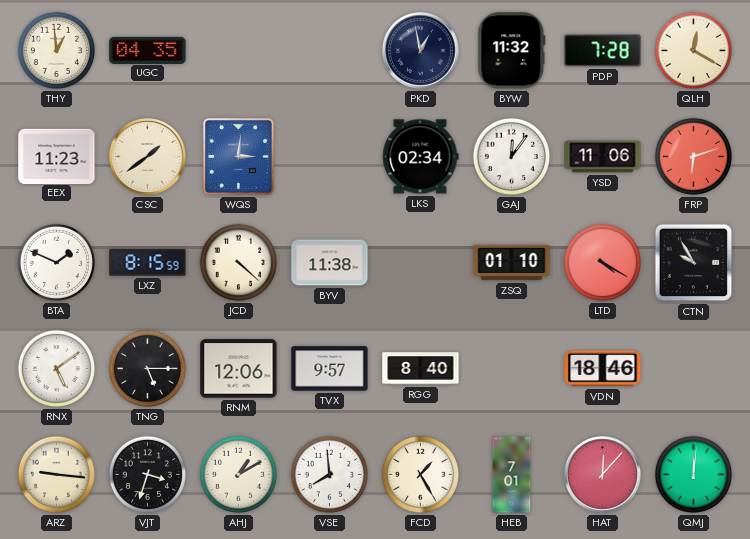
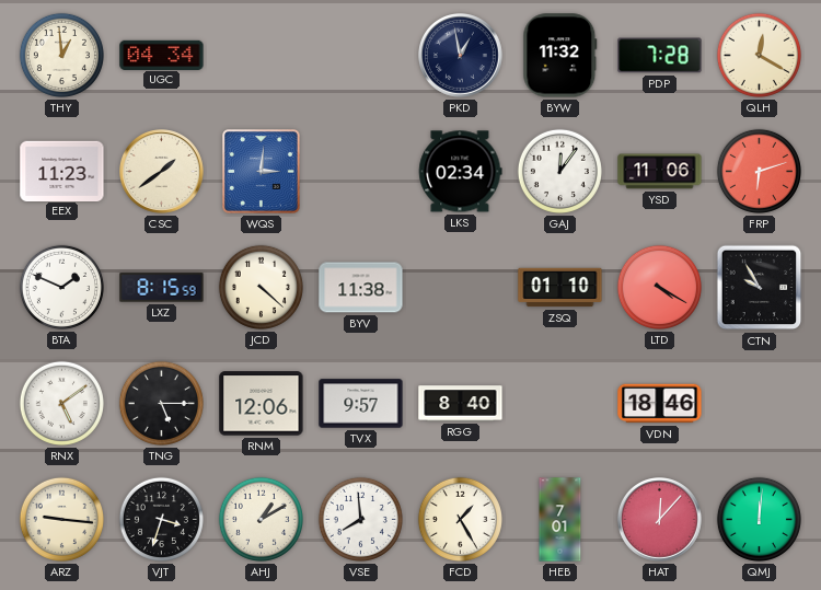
UGC: 04:35 -> 04:34 (162, 55)
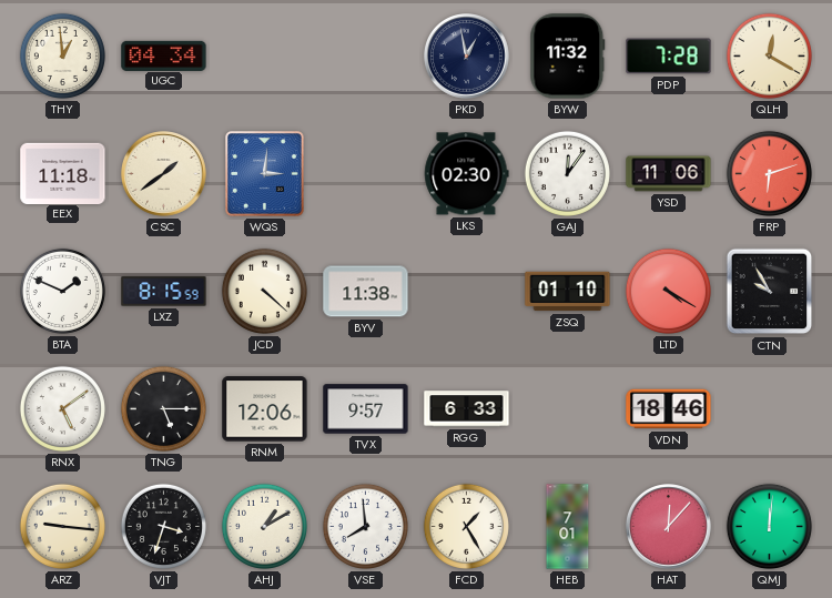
EEX: 11:23 -> 11:18 (63, 173)
LKS: 02:34 -> 02:30 (467, 174)
RGG: 8:40 -> 6:33 (467, 409)
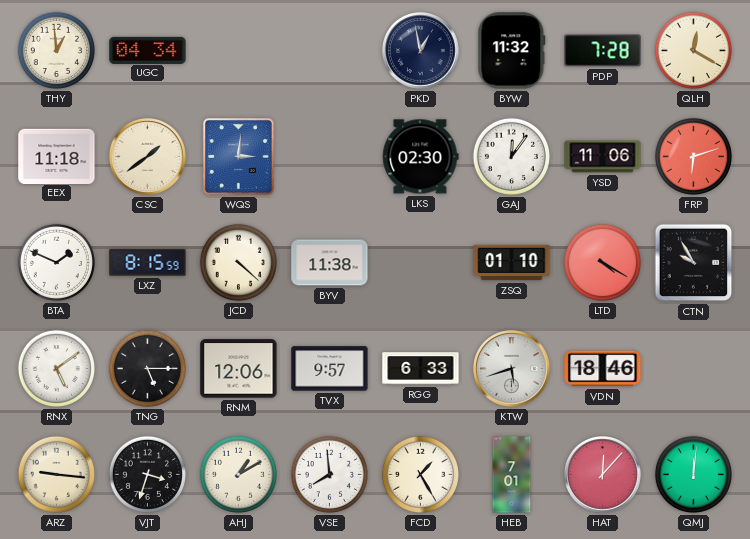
KTW: none -> 5:42 (512, 369)
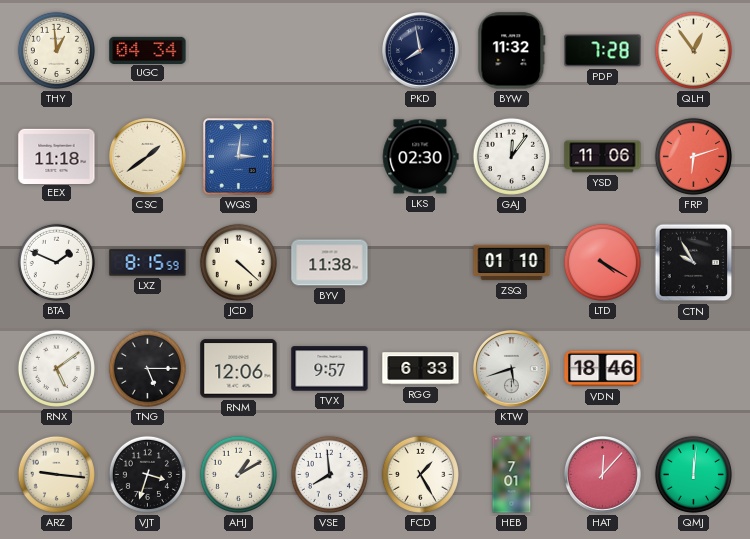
PKD: 12:58 -> 7:58 (421, 51)
QLH: 12:20 -> 12:54 (693, 50)
